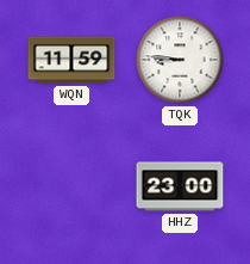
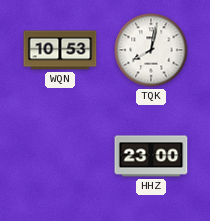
WQN: 11:59 -> 10:53 (60, 50)
TQK: 8:46 -> 8:02 (151, 50)
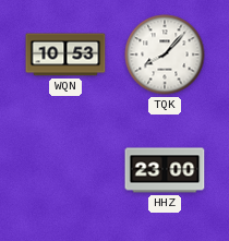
TQK: 8:02 -> 8:07 (165, 55)
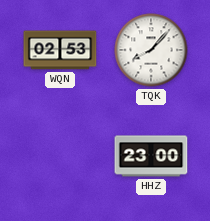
WQN: 10:53 -> 02:53 (60, 50)
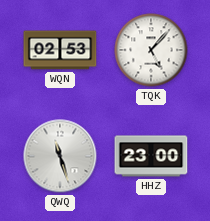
TQK: 8:07 -> 5:07 (151, 50)
QWQ: none -> 11:27 (60, 156)
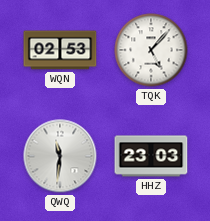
QWQ: 11:27 -> 11:31 (60, 156)
HHZ: 23:00 -> 23:03 (151, 156)
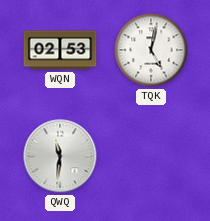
TQK: 5:07 -> 5:02 (151, 50)
HHZ: 23:03 -> none (151, 156)
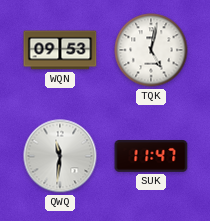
WQN: 02:53 -> 09:53 (60, 50)
SUK: none -> 11:47 (151, 157)
